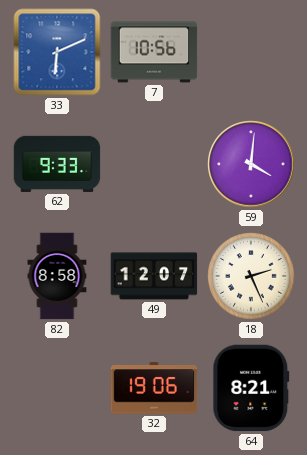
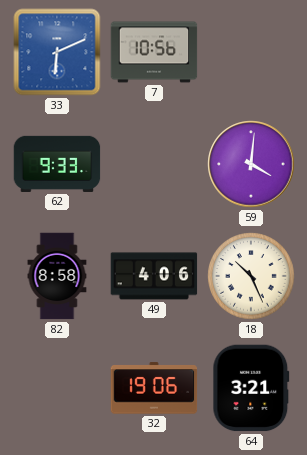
49: 12:07 -> 4:06 (154, 276)
18: 2:26 -> 10:26 (251, 276)
64: 8:21 -> 3:21 (251, 388)
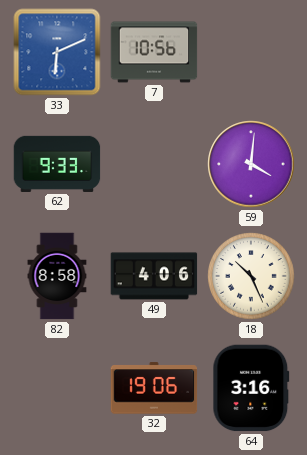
64: 3:21 -> 3:16 (251, 388)
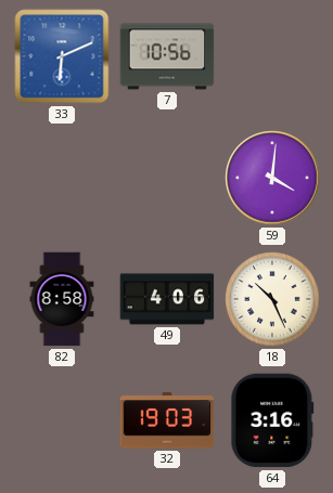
62: 9:33 -> none (57, 164)
32: 19:06 -> 19:03 (167, 420)
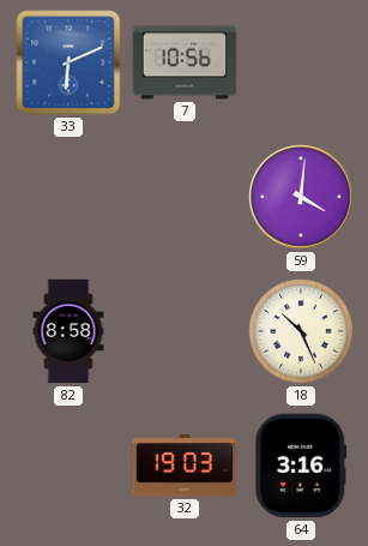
49: 4:06 -> none (167, 299)
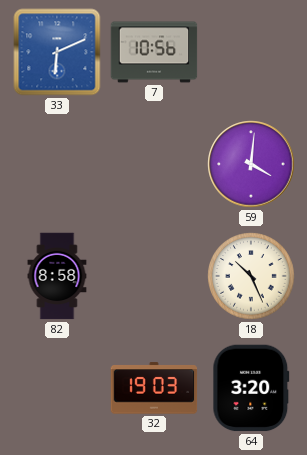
64: 3:16 -> 3:20 (251, 388)
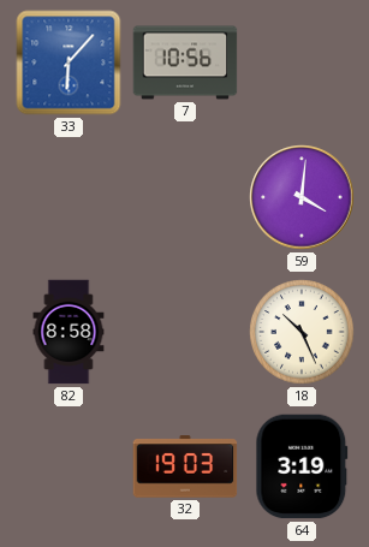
33: 6:11 -> 6:07 (69, 63)
64: 3:20 -> 3:19 (302, 466)
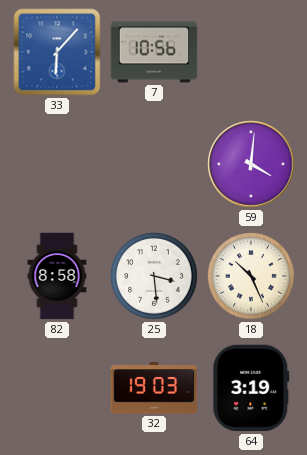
25: none -> 3:29 (154, 276)
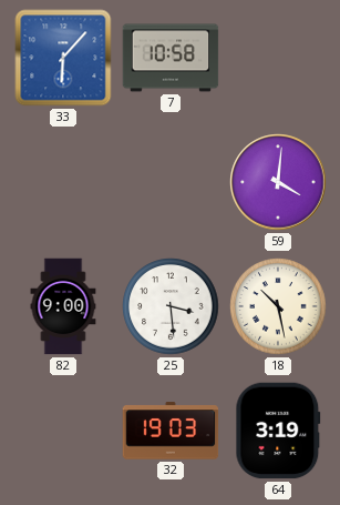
7: 10:56 -> 10:58 (171, 58)
82: 8:58 -> 9:00 (63, 306)
18: 10:26 -> 10:28 (278, 306)
